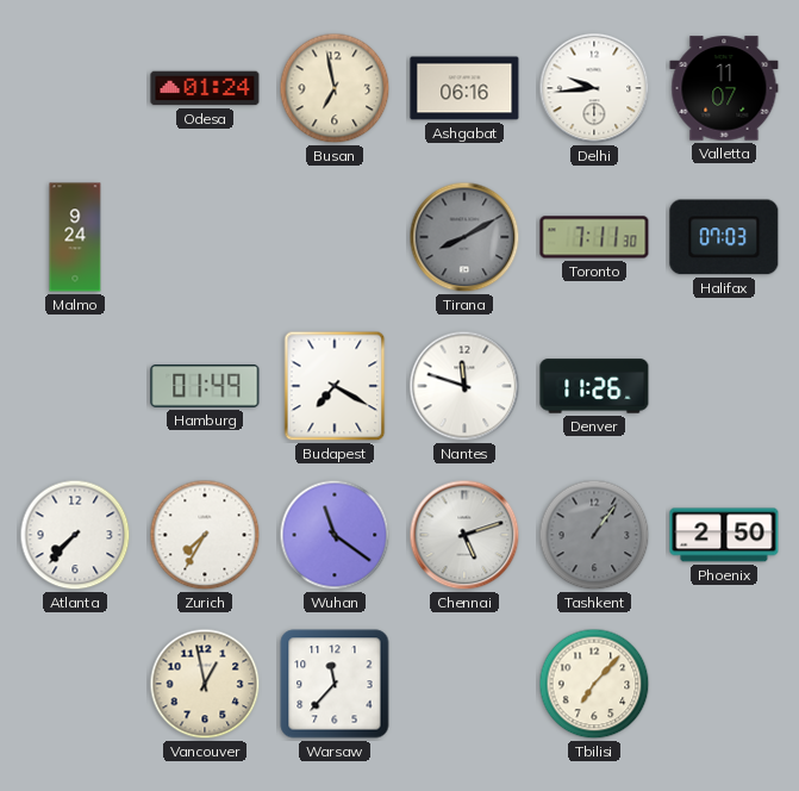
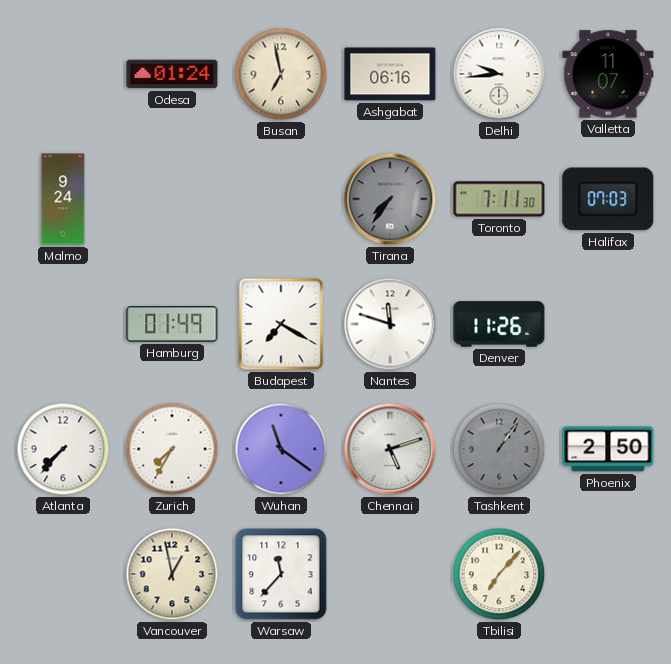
Tirana: 8:10 -> 7:36 (390, 199)
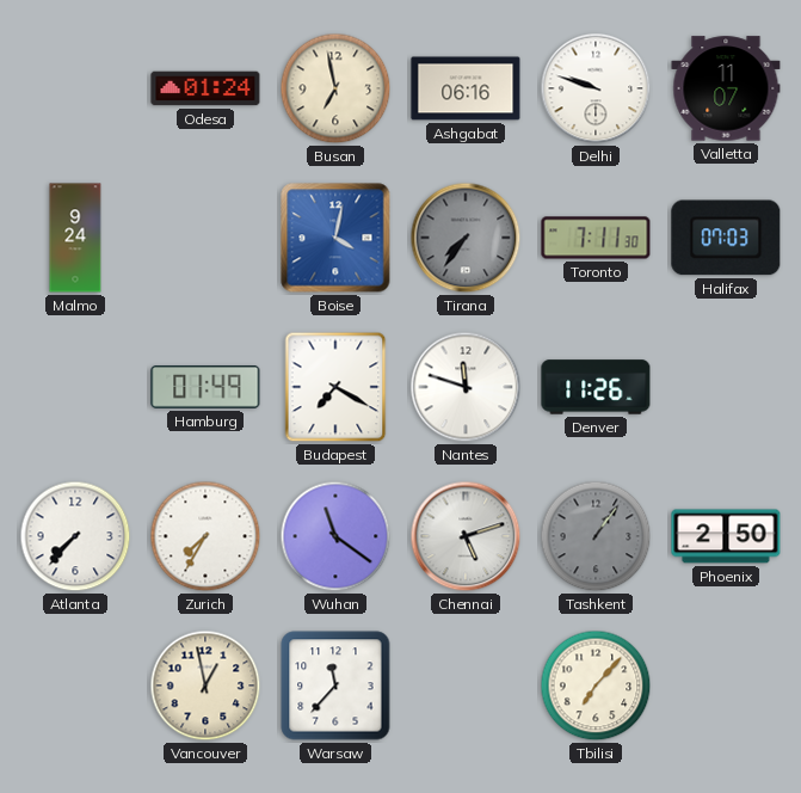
Delhi: 9:44 -> 9:48 (596, 88)
Boise: none -> 4:02 (335, 238)
